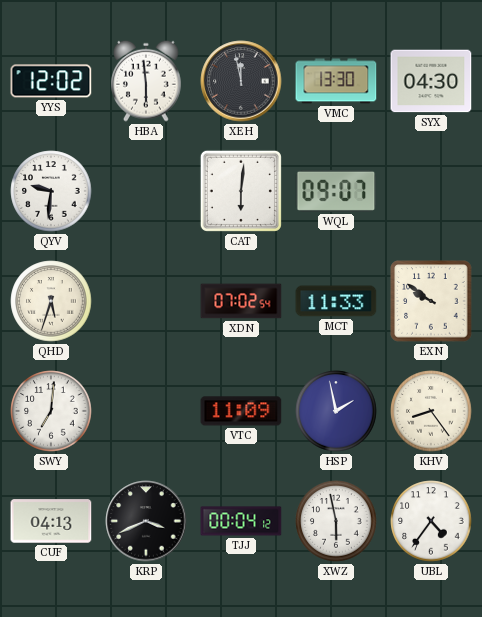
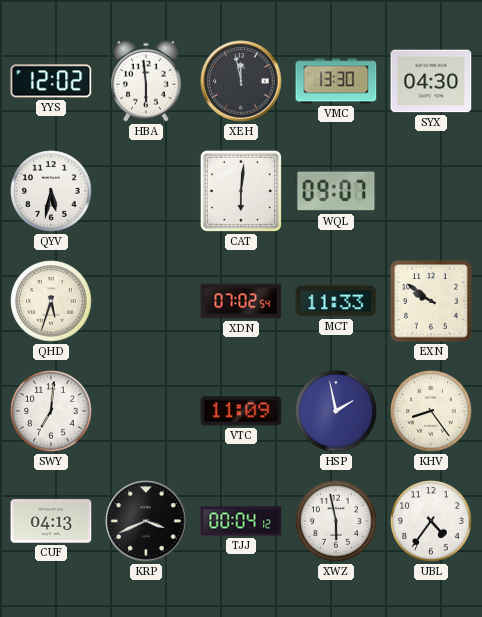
QYV: 9:31 -> 5:32 (51, 191)
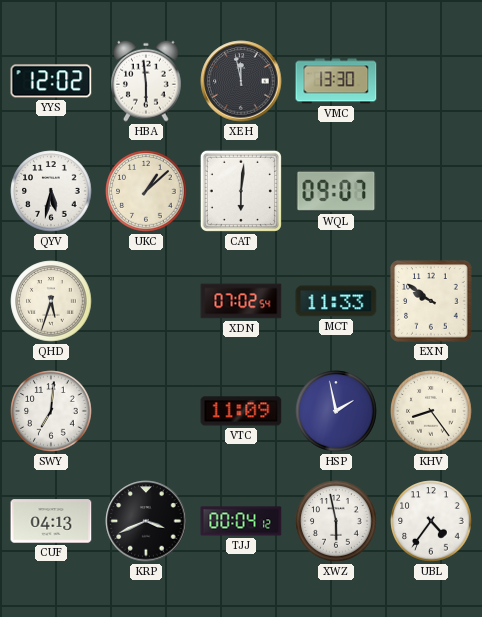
SYX: 04:30 -> none (431, 81)
UKC: none -> 1:08 (146, 191)
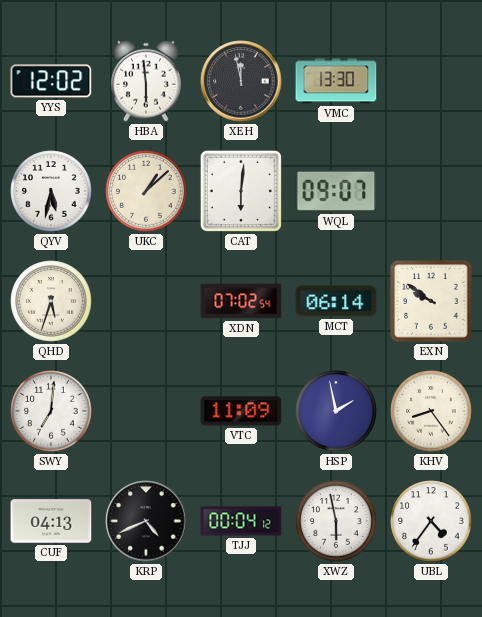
MCT: 11:33 -> 06:14 (336, 301)
KRP: 3:41 -> 4:41 (146, 521)
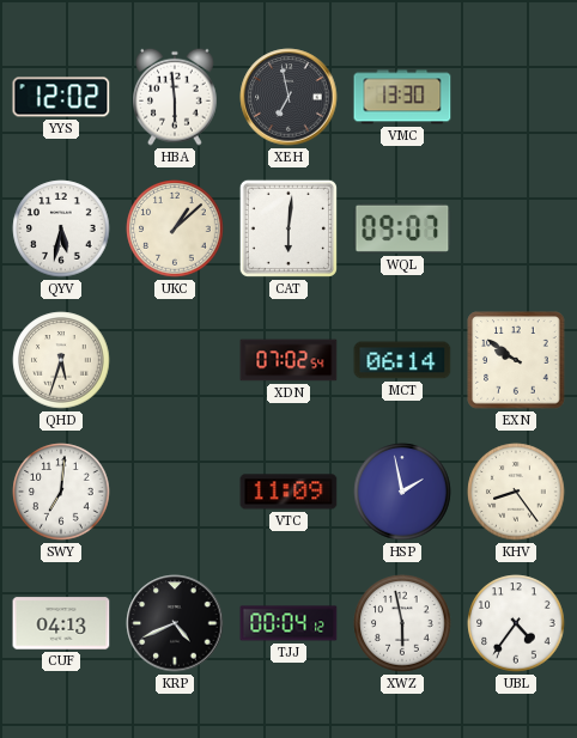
XEH: 11:58 -> 6:58 (288, 97)
